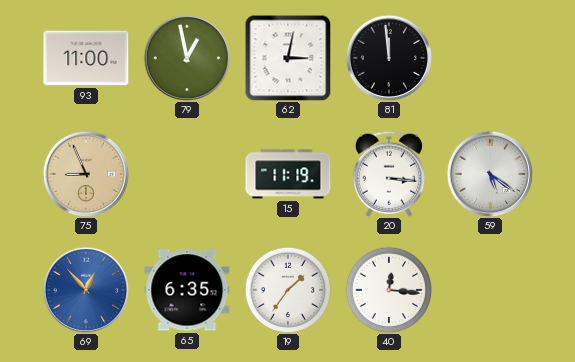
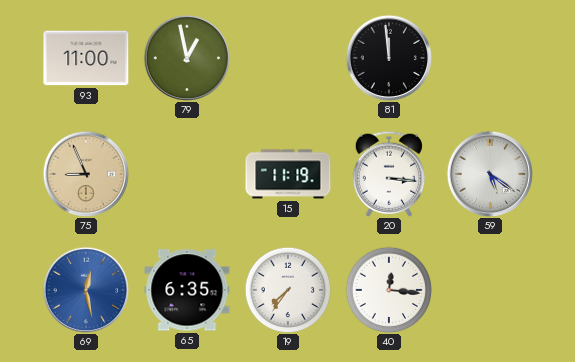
62: 3:02 -> none (288, 58)
69: 12:53 -> 12:28 (85, 289)
19: 1:36 -> 7:36 (288, 290)
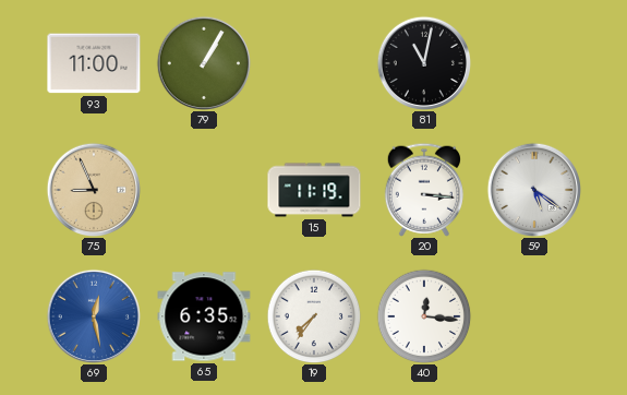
79: 12:58 -> 1:05 (203, 62)
81: 11:59 -> 11:02 (423, 62)
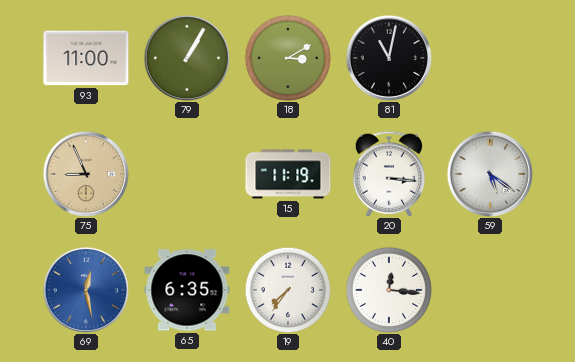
18: none -> 3:10 (288, 58)
